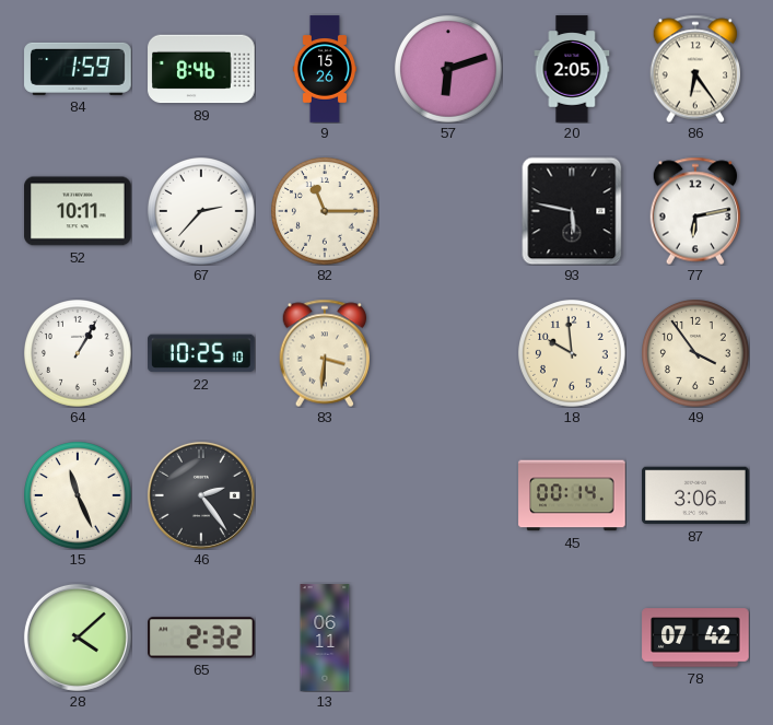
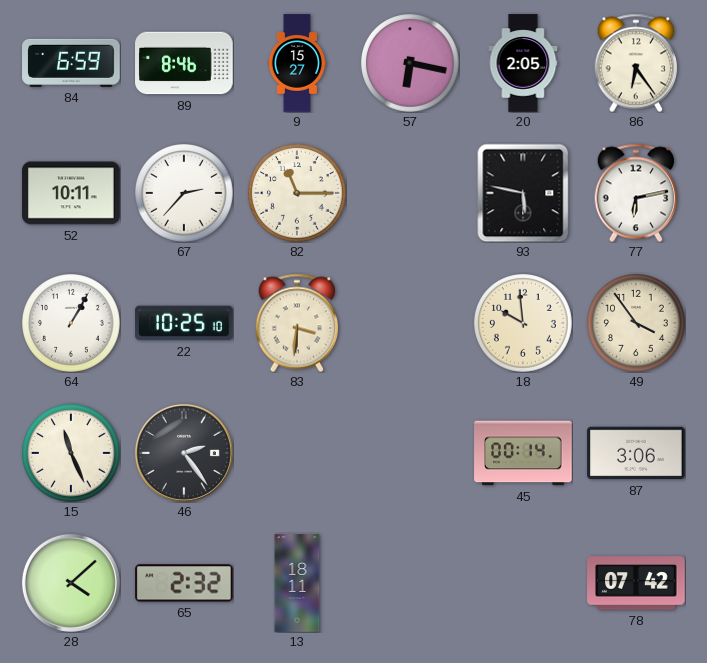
84: 1:59 -> 6:59 (71, 63)
9: 15:26 -> 15:27 (296, 63)
57: 6:12 -> 6:17 (411, 64)
13: 06:11 -> 18:11 (297, 583)
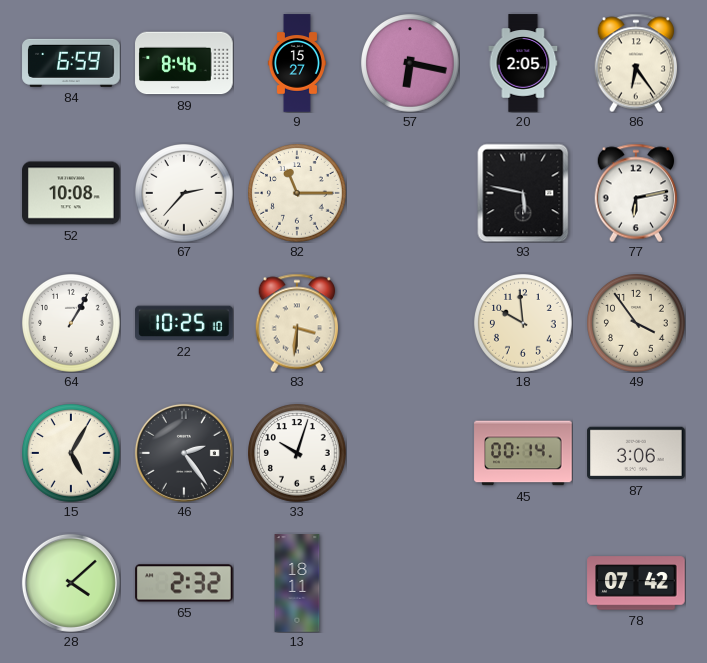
52: 10:11 -> 10:08 (71, 193)
15: 11:26 -> 5:05 (72, 454)
33: none -> 10:03 (298, 454)
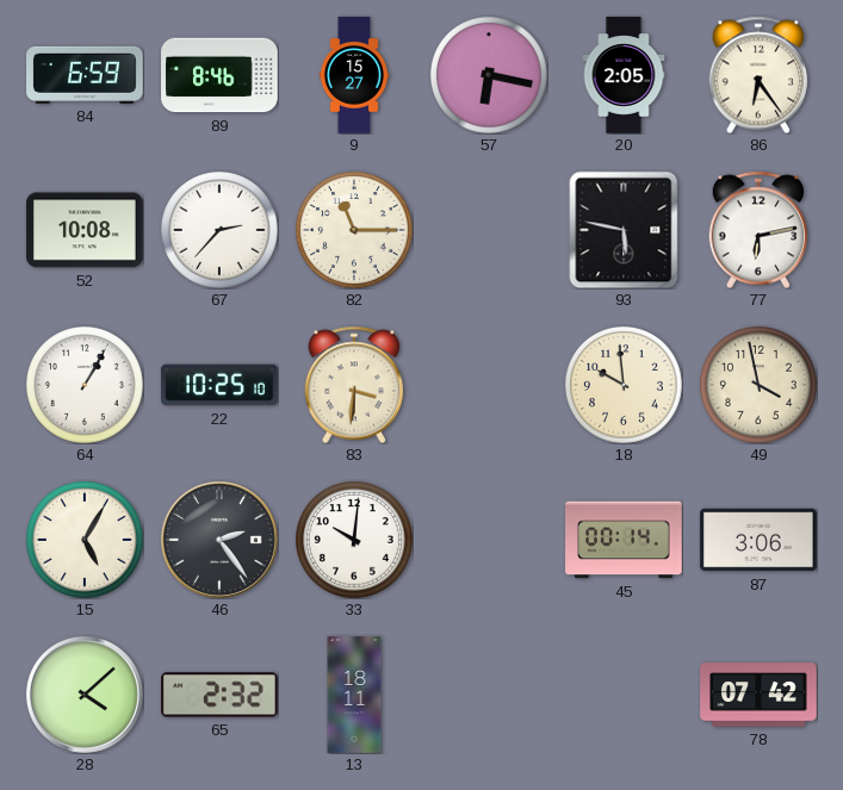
49: 3:54 -> 3:58 (760, 386)
33: 10:03 -> 10:01 (355, 541)
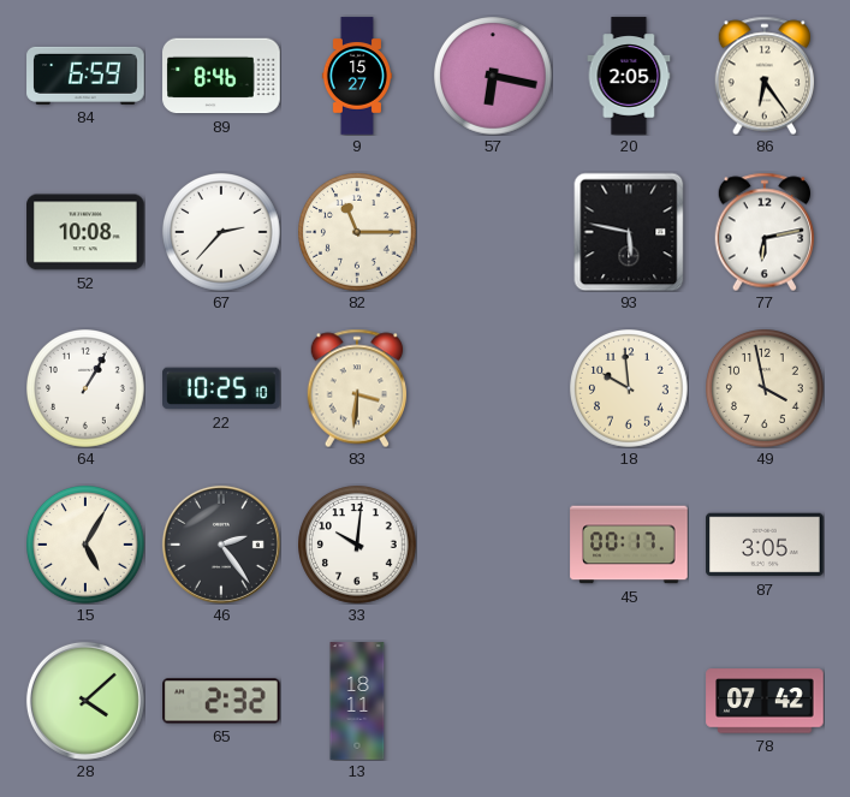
45: 00:14 -> 00:17 (629, 545)
87: 3:06 -> 3:05 (765, 545)
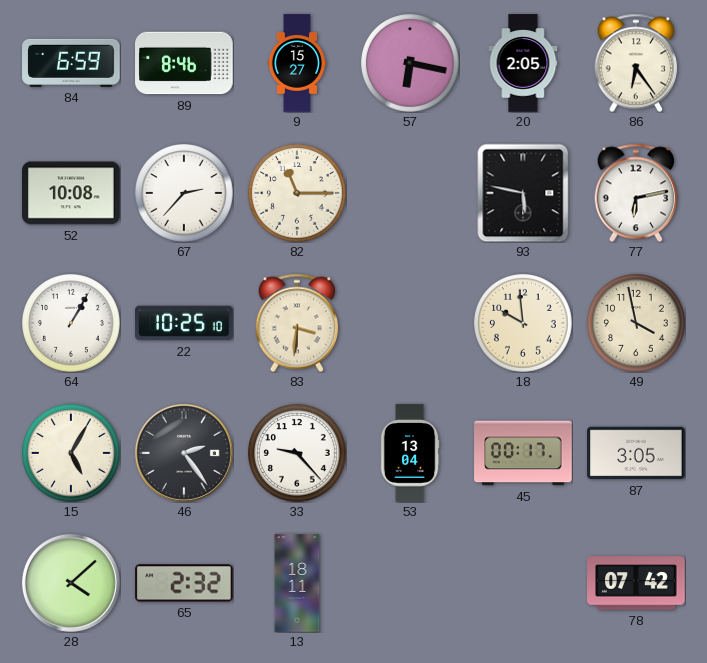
33: 10:01 -> 9:23 (298, 454)
53: none -> 13:04 (410, 453)
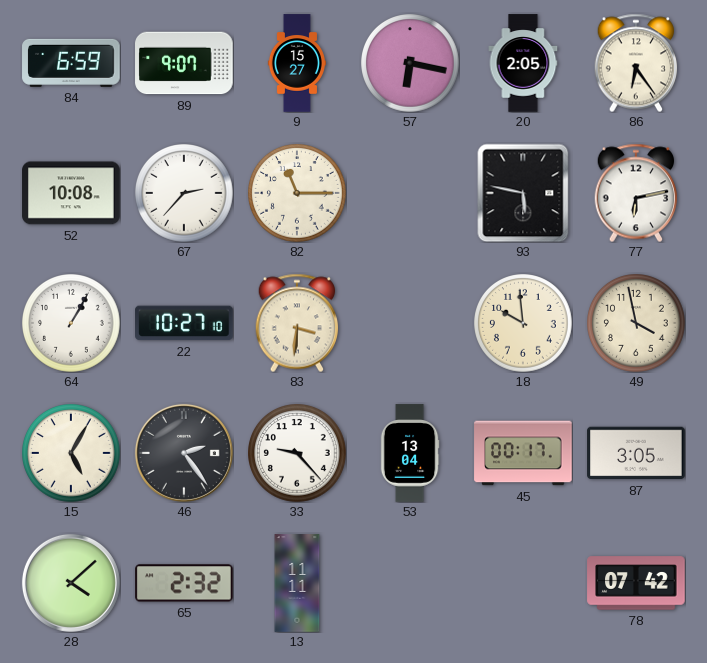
89: 8:46 -> 9:07 (184, 63)
22: 10:25 -> 10:27 (184, 323)
13: 18:11 -> 11:11 (297, 583)
